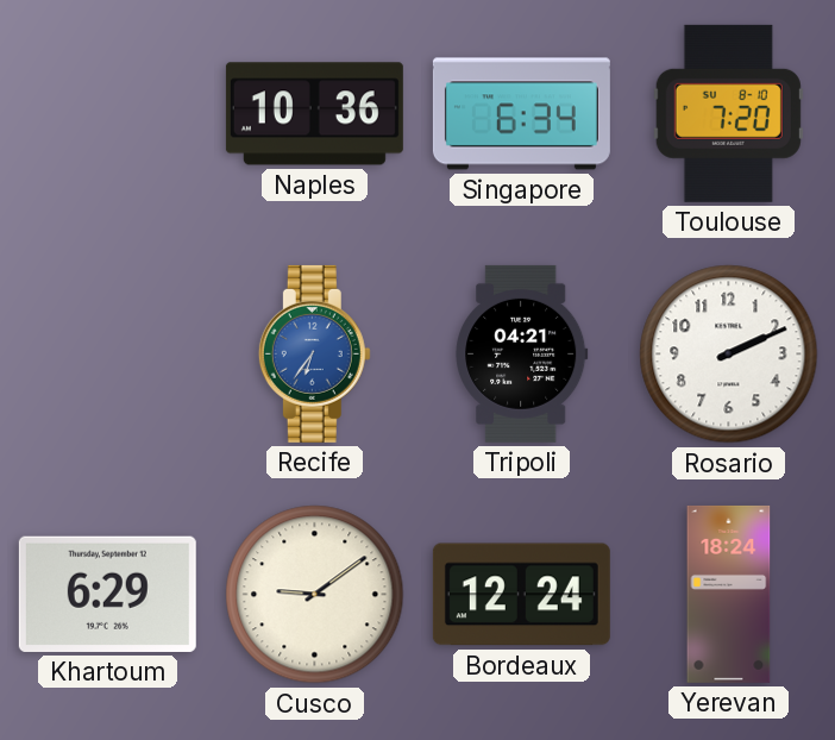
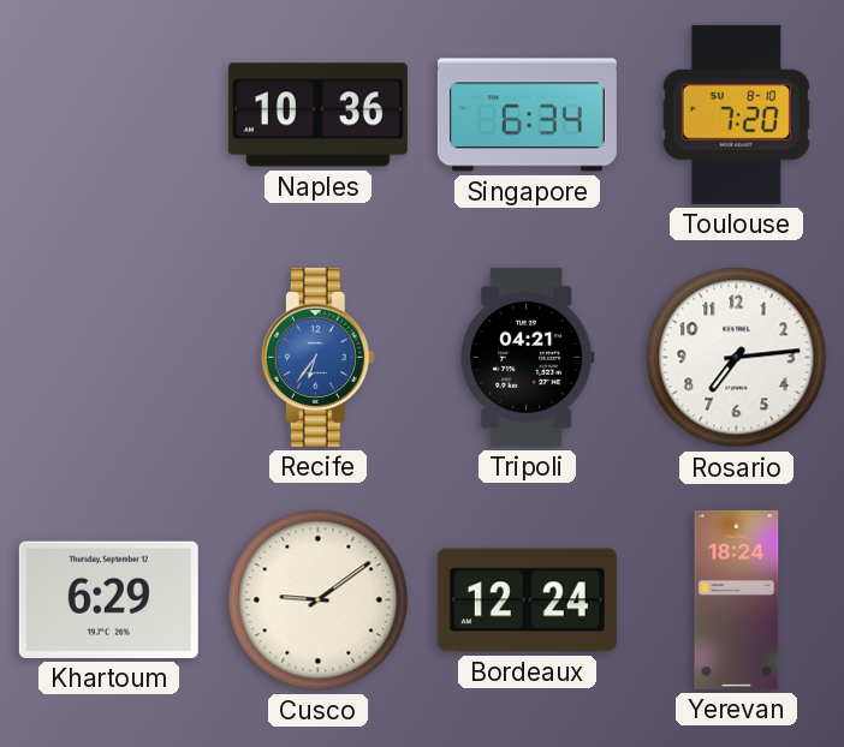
Rosario: 2:11 -> 7:14 (737, 358)
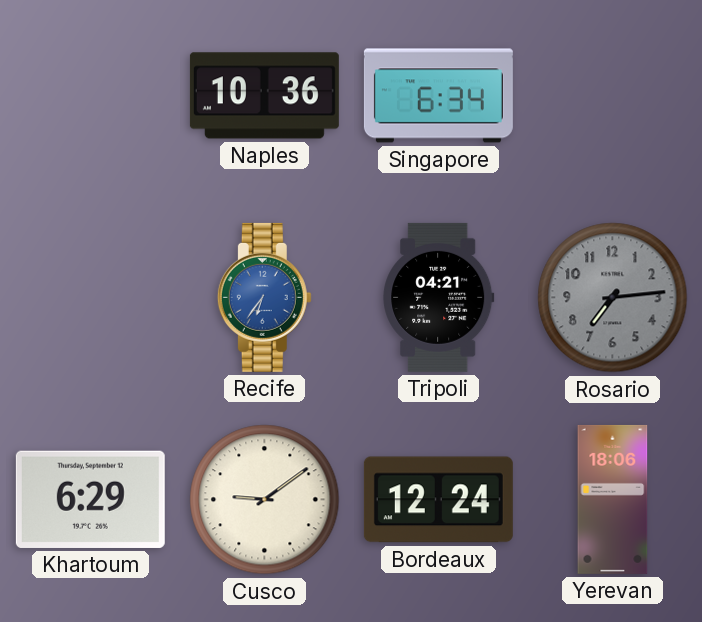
Toulouse: 7:20 -> none (736, 114)
Rosario dial: white -> grey (613, 298)
Yerevan: 18:24 -> 18:06 (613, 499)
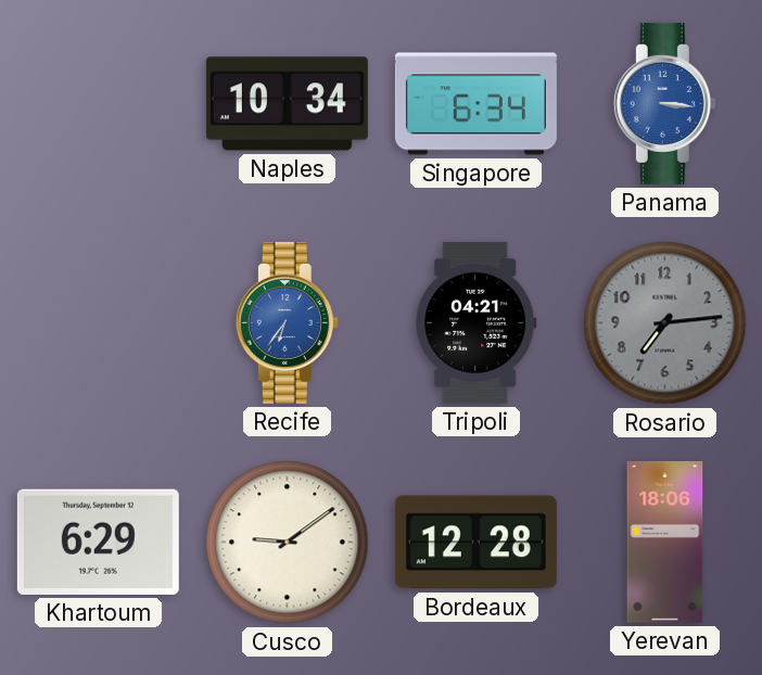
Naples: 10:36 -> 10:34 (287, 104)
Panama: none -> 3:16 (664, 103)
Bordeaux: 12:24 -> 12:28 (475, 543)
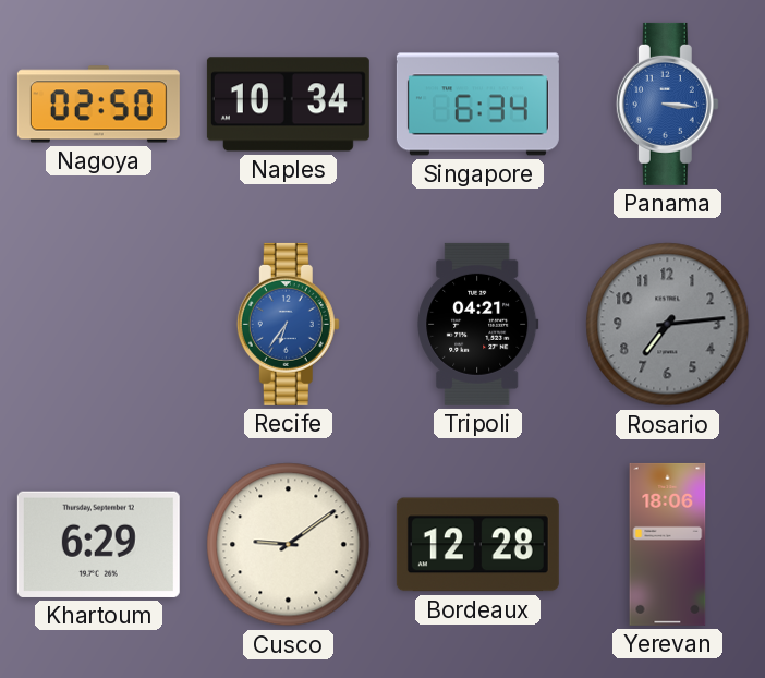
Nagoya: none -> 02:50 (98, 105)
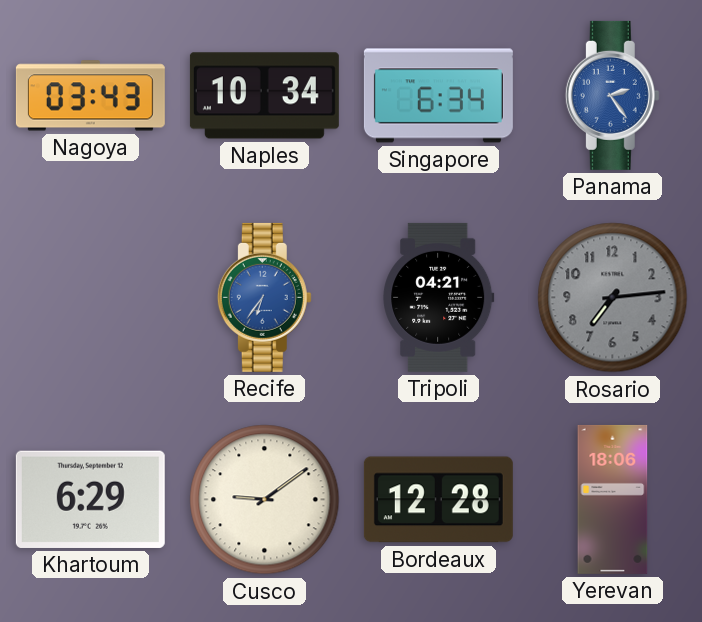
Nagoya: 02:50 -> 03:43 (90, 96)
Panama: 3:16 -> 2:24 (612, 95)
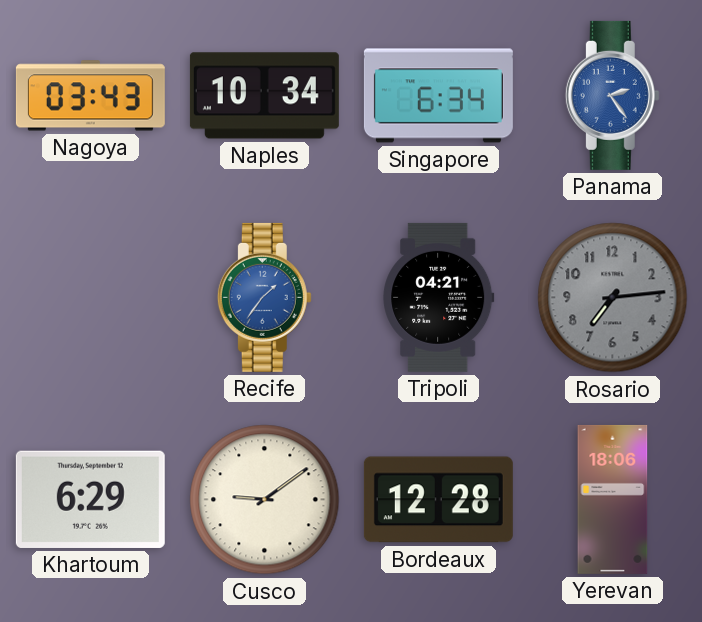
Recife: 6:36 -> 1:36 (264, 297)
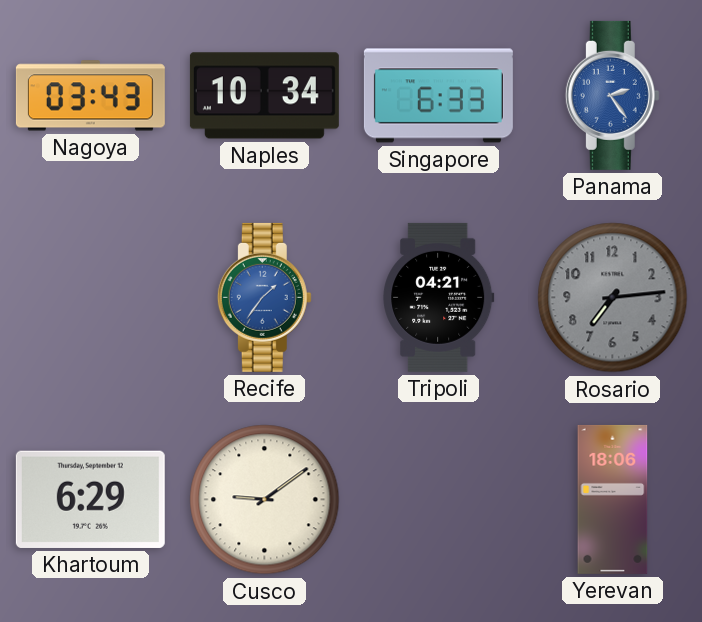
Singapore: 6:34 -> 6:33 (438, 96)
Bordeaux: 12:28 -> none (438, 500)
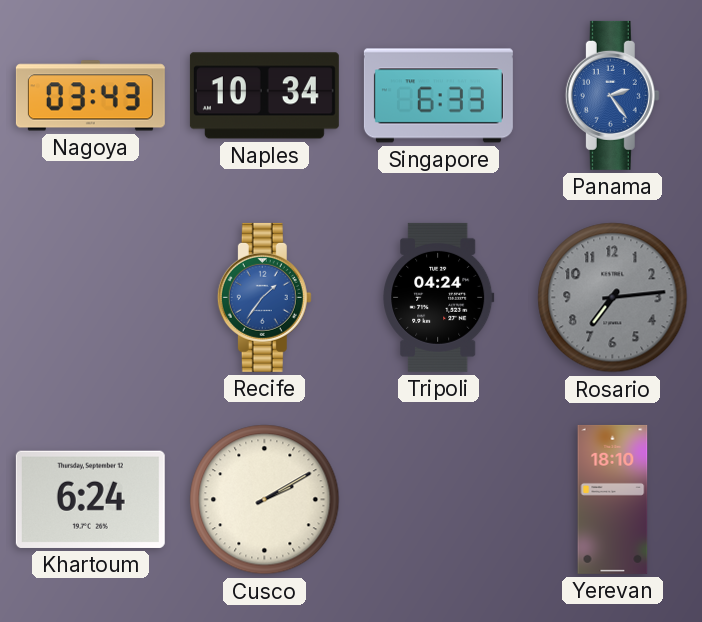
Tripoli: 04:21 -> 04:24 (439, 297)
Khartoum: 6:29 -> 6:24 (90, 499)
Cusco: 9:09 -> 2:10 (265, 500)
Yerevan: 18:06 -> 18:10 (613, 499)
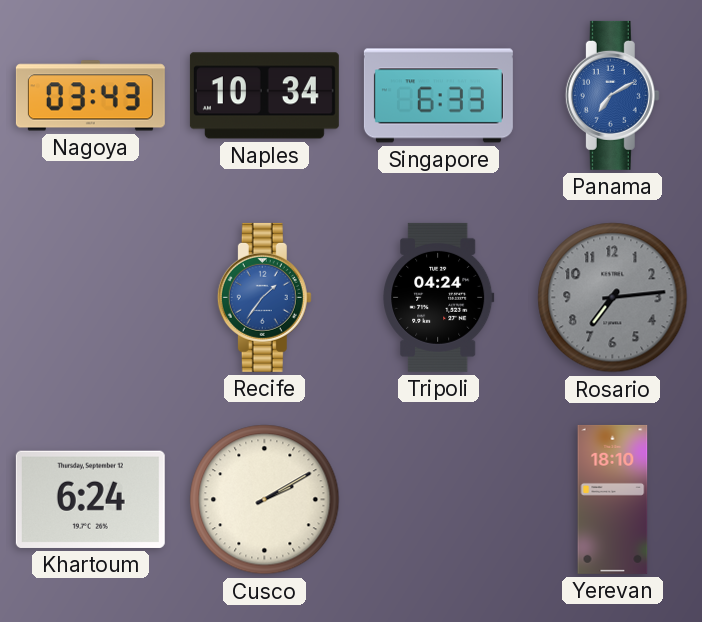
Panama: 2:24 -> 7:10 (612, 95)
